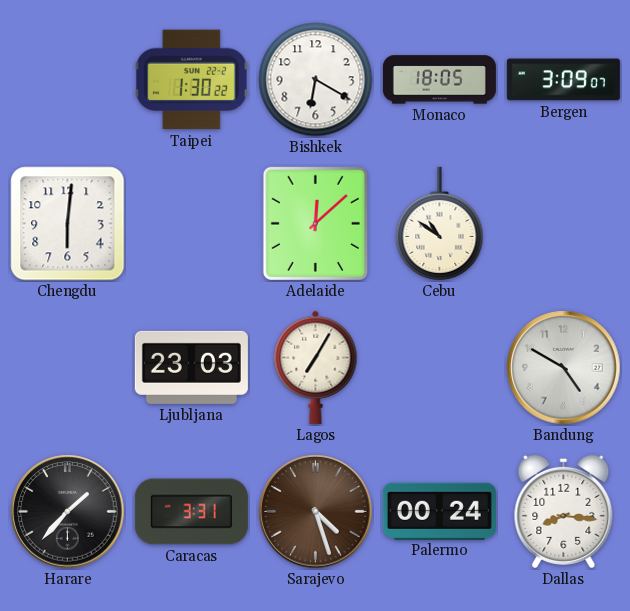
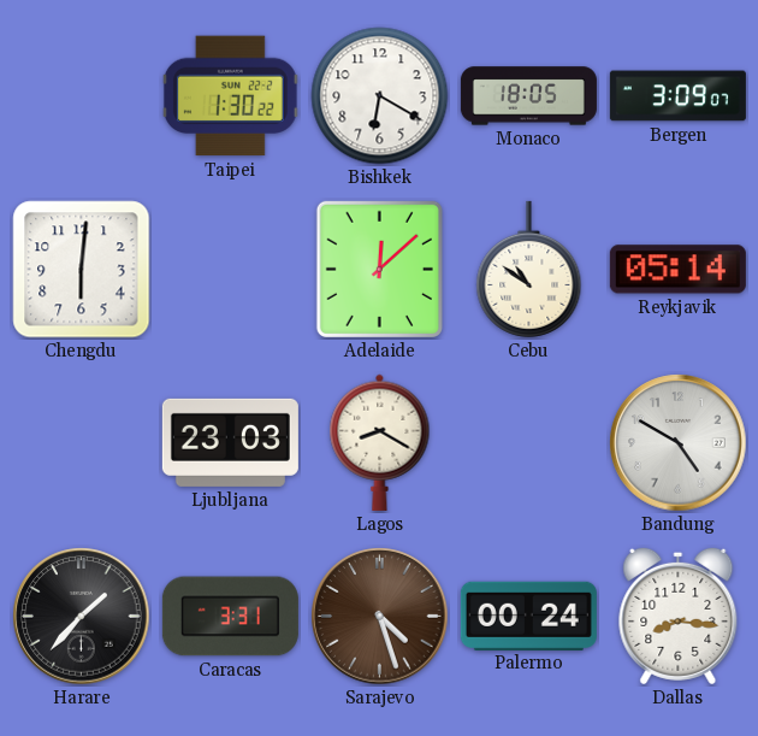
Reykjavik: none -> 05:14 (677, 270)
Lagos: 7:05 -> 8:20 (380, 442)
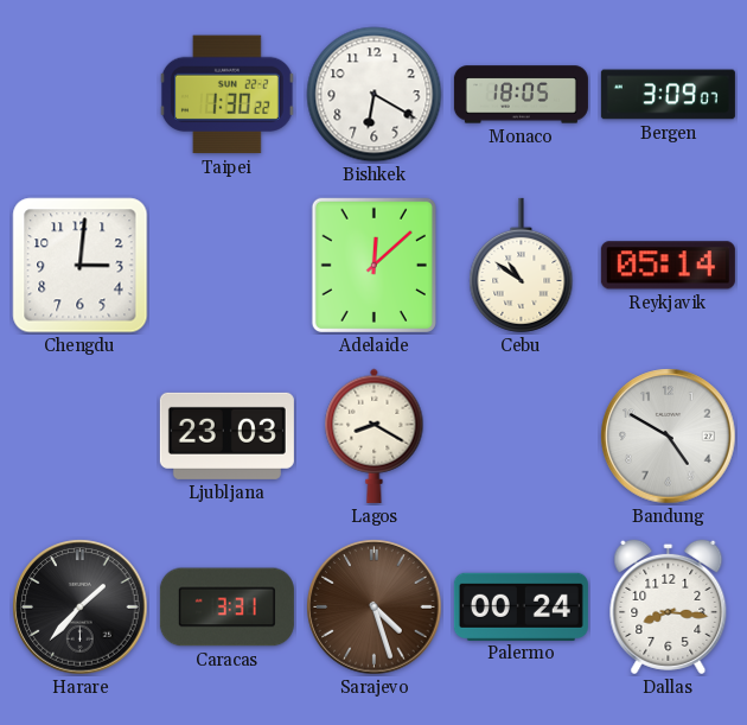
Chengdu: 6:01 -> 3:01 (81, 266)
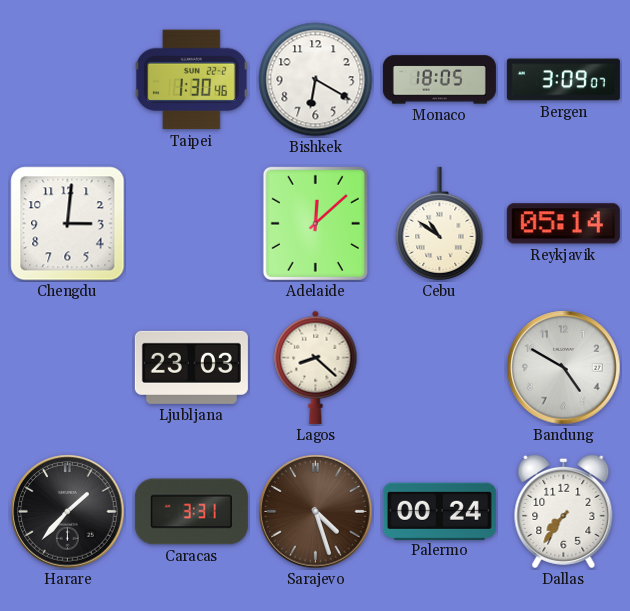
Taipei: 1:30:22 -> 1:30:46 (191, 80)
Lagos: 8:20 -> 8:22 (316, 367)
Dallas: 8:16 -> 7:36 (564, 511)
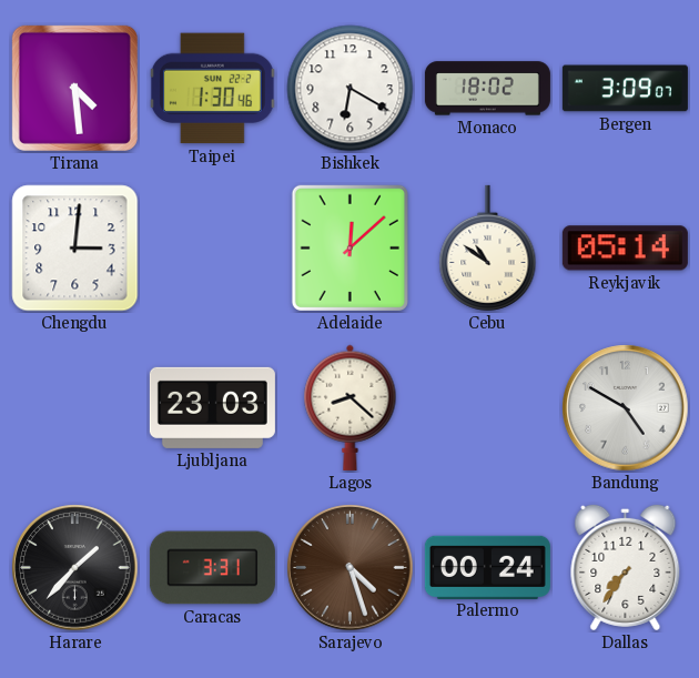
Tirana: none -> 4:29 (74, 88)
Monaco: 18:05 -> 18:02 (487, 89)
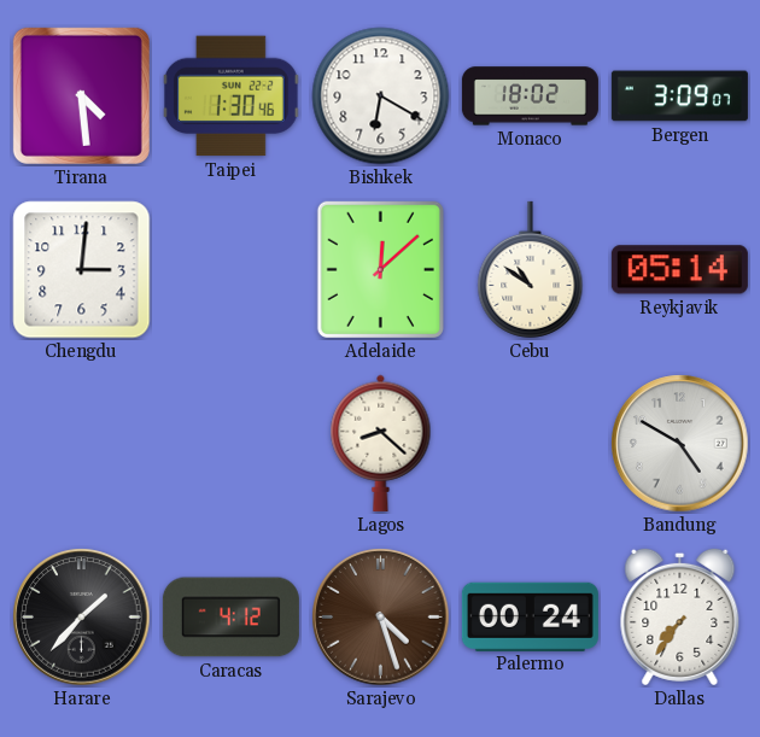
Ljubljana: 23:03 -> none (212, 407)
Caracas: 3:31 -> 4:12 (230, 618)
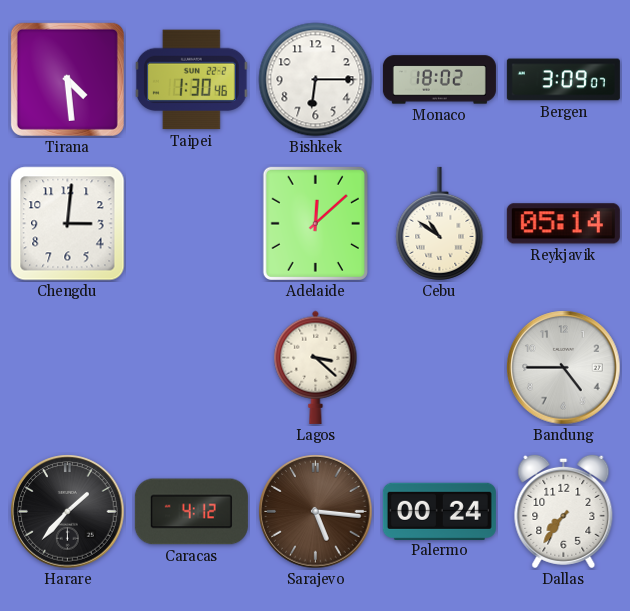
Bishkek: 6:20 -> 6:15 (316, 80)
Lagos: 8:22 -> 3:22 (316, 367)
Bandung: 4:50 -> 4:45 (564, 368)
Sarajevo: 4:27 -> 5:16 (316, 512)
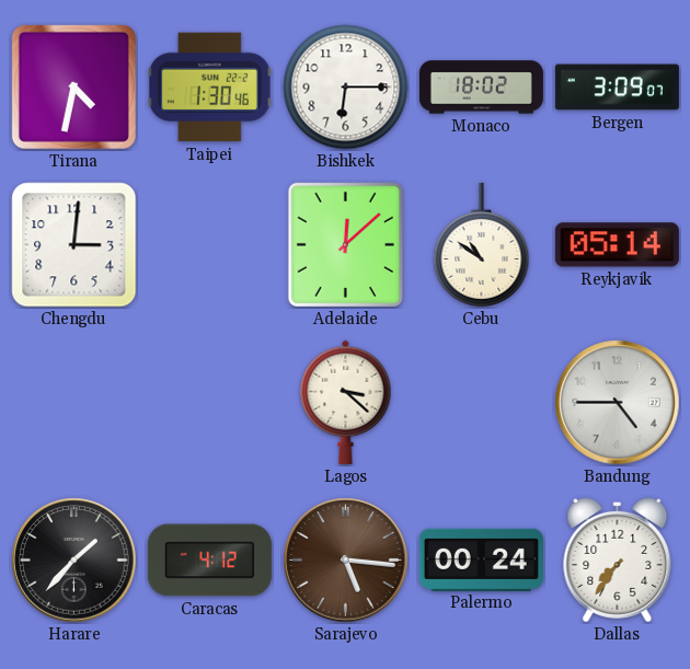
Tirana: 4:29 -> 4:32 (73, 86)
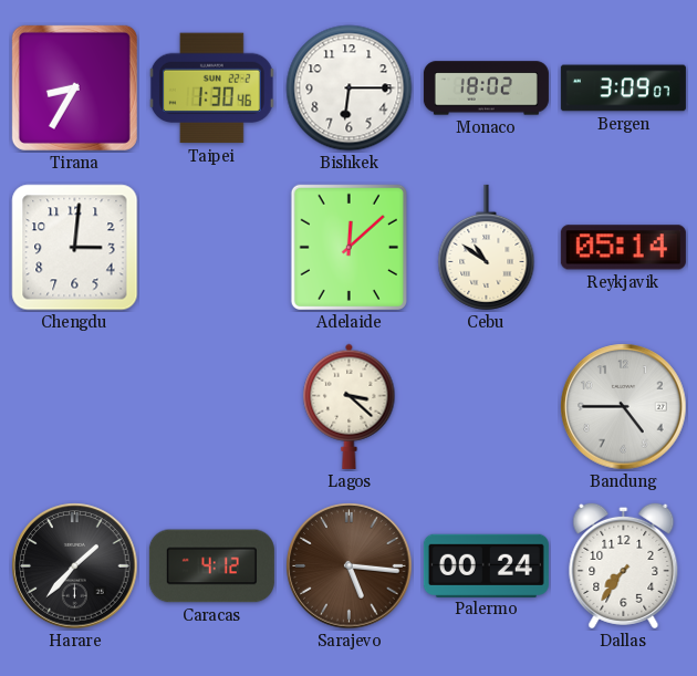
Tirana: 4:32 -> 8:35 (74, 87)
